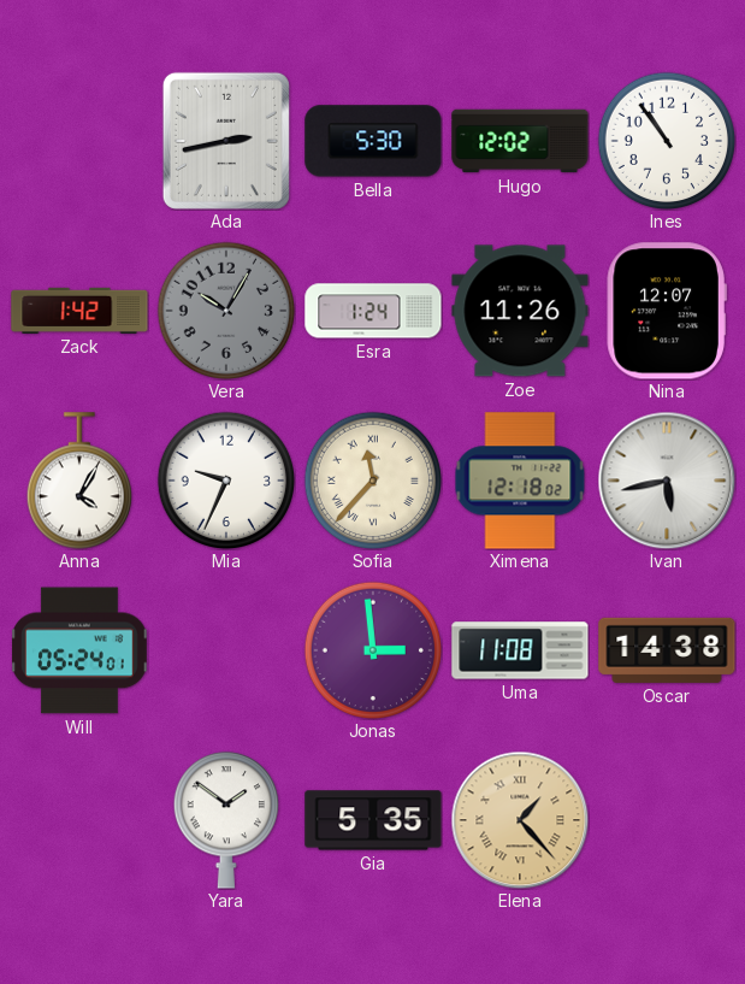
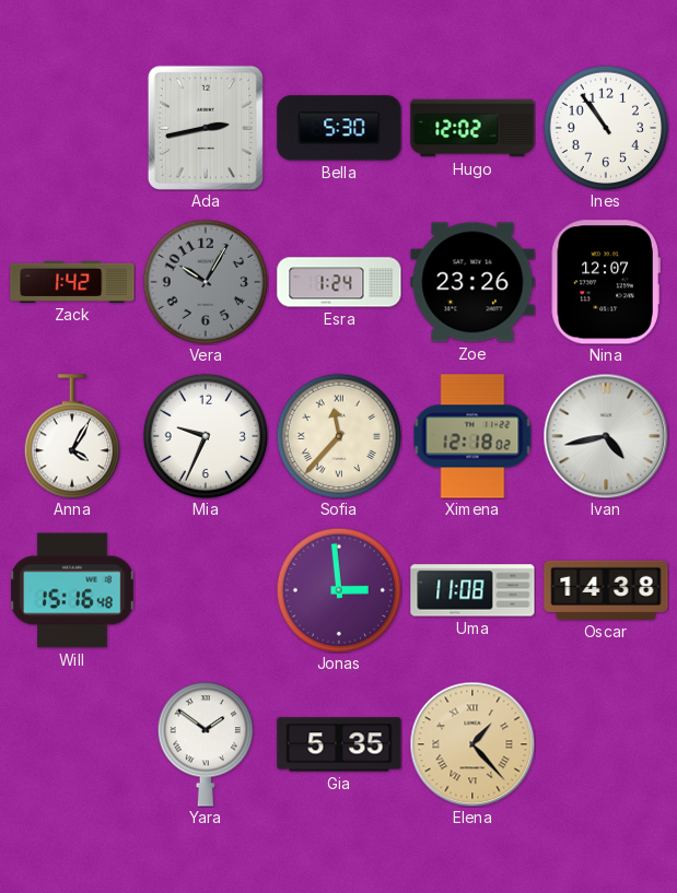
Zoe: 11:26 -> 23:26 (472, 282)
Ivan: 5:43 -> 4:43 (606, 436)
Will: 05:24 -> 15:16 (72, 590)
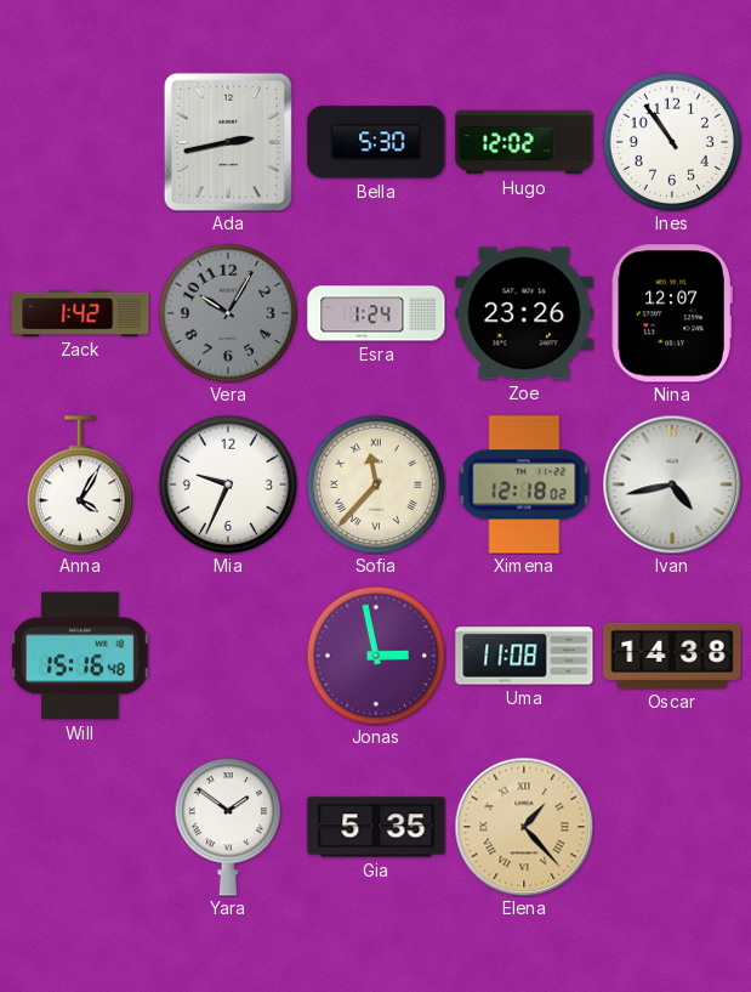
Jonas: 2:59 -> 2:58 (376, 656)
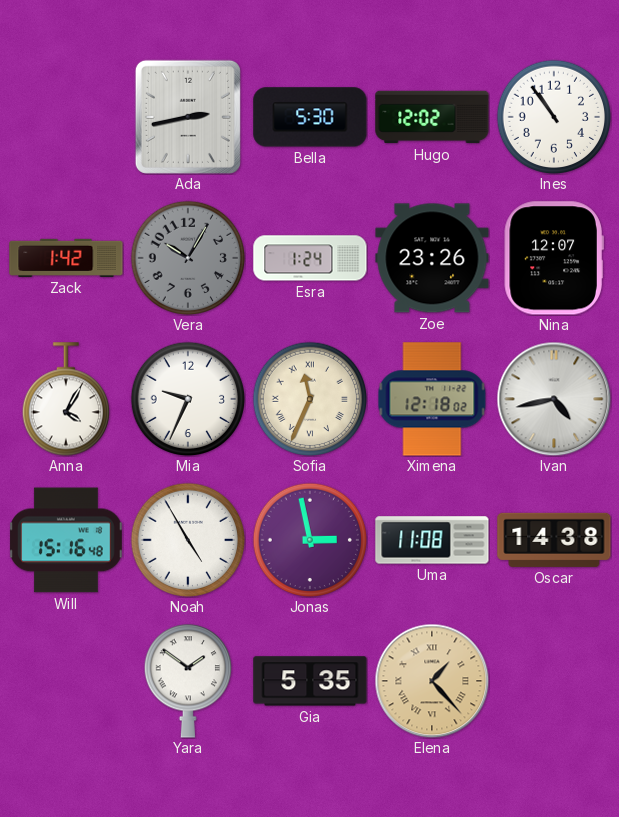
Sofia: 11:37 -> 11:34 (310, 399)
Noah: none -> 4:55 (188, 540)
